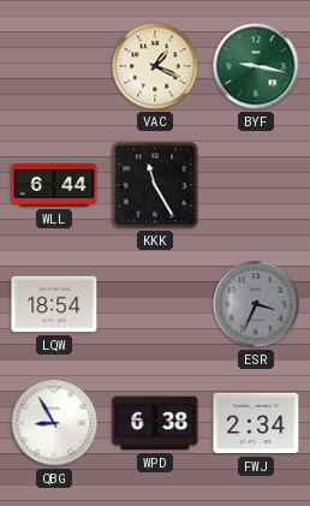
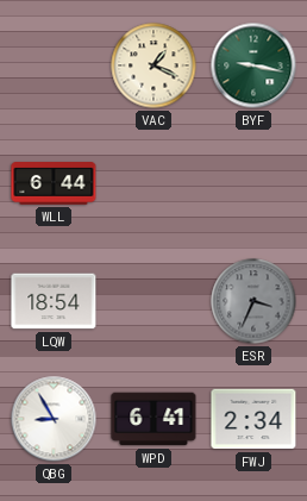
KKK: 11:25 -> none (155, 185)
WPD: 6:38 -> 6:41 (153, 419)
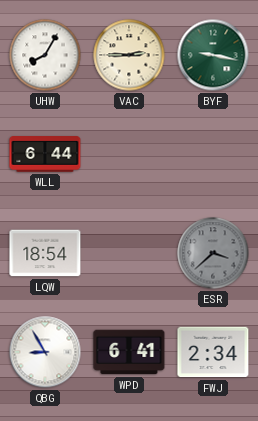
UHW: none -> 8:05 (45, 55)
VAC: 1:19 -> 2:45 (129, 55)
ESR: 3:34 -> 3:38 (213, 253)
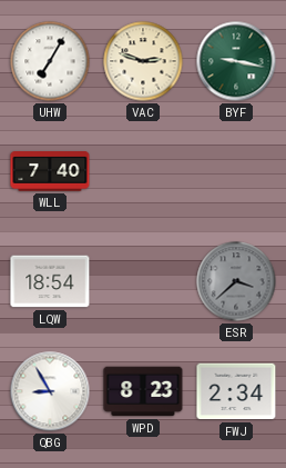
UHW: 8:05 -> 7:05 (50, 61)
VAC: 2:45 -> 2:48 (143, 61)
WLL: 6:44 -> 7:40 (50, 171)
WPD: 6:41 -> 8:23 (143, 391)
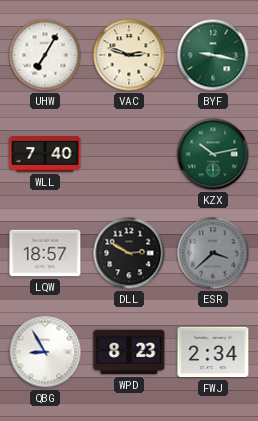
KZX: none -> 10:13 (213, 154)
LQW: 18:54 -> 18:57 (45, 253)
DLL: none -> 2:50 (129, 253)
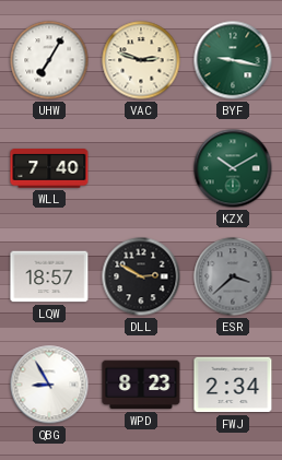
KZX: 10:13 -> 10:10 (233, 168)
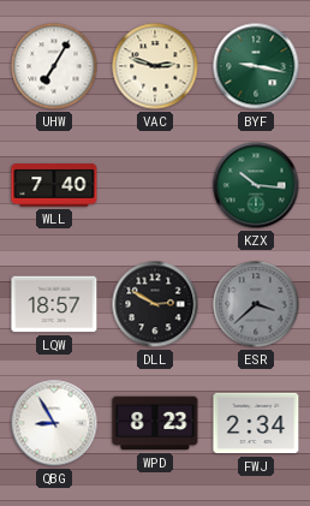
KZX: 10:10 -> 10:16 (256, 185)
